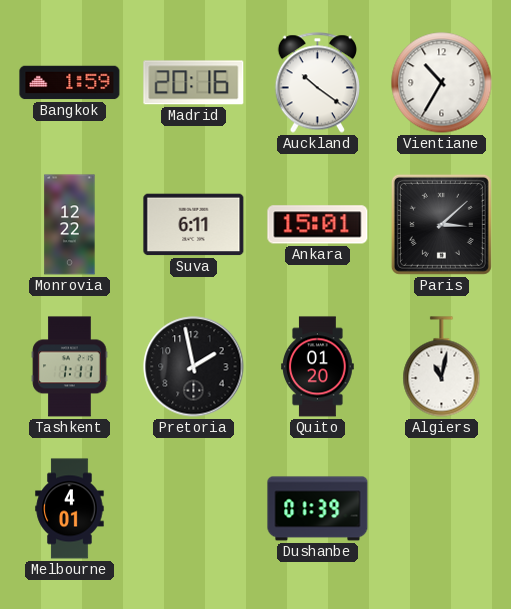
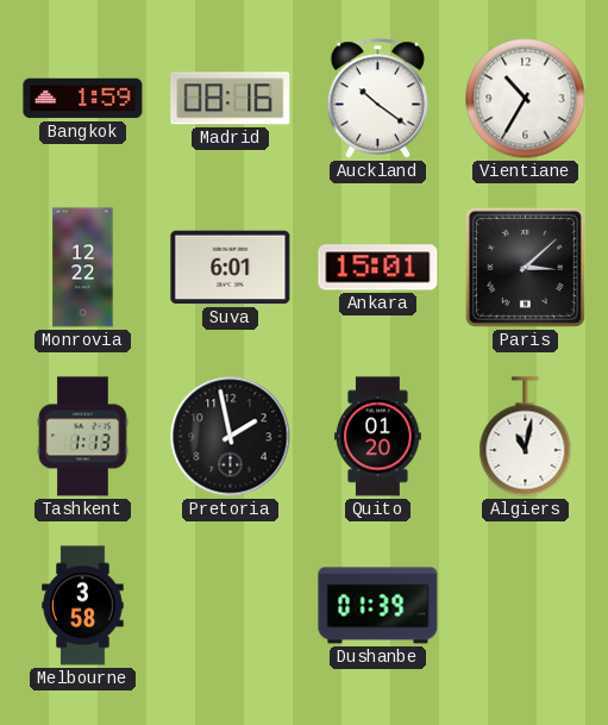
Madrid: 20:16 -> 08:16 (231, 99)
Suva: 6:11 -> 6:01 (231, 268)
Tashkent: 1:11 -> 1:13 (83, 437)
Melbourne: 4:01 -> 3:58 (83, 606)
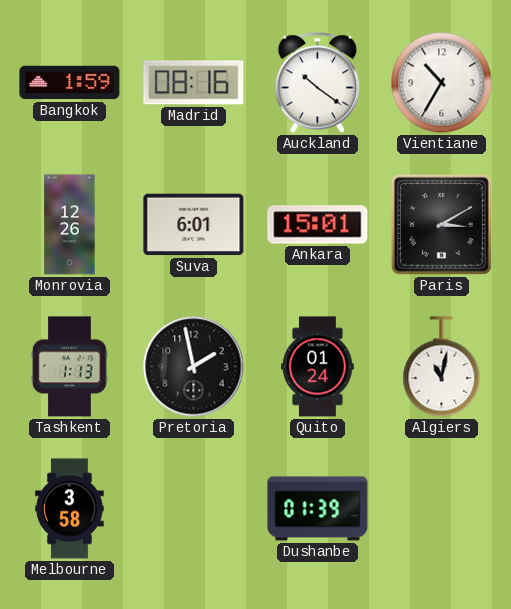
Monrovia: 12:22 -> 12:26 (70, 225)
Paris: 3:08 -> 3:10 (441, 224)
Quito: 01:20 -> 01:24 (318, 367)
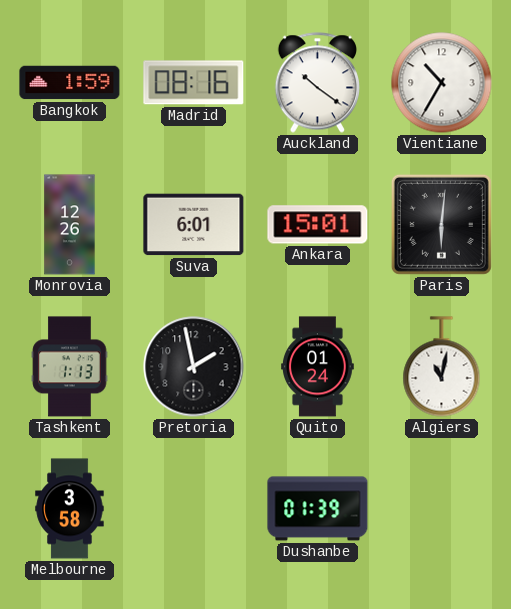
Paris: 3:10 -> 6:01 (441, 224)
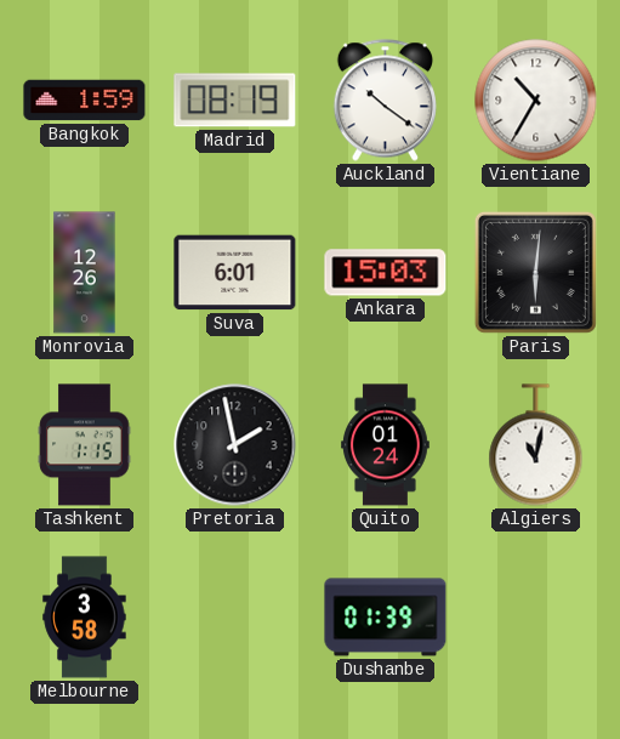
Madrid: 08:16 -> 08:19 (235, 101)
Ankara: 15:01 -> 15:03 (386, 273)
Tashkent: 1:13 -> 1:15 (85, 445)
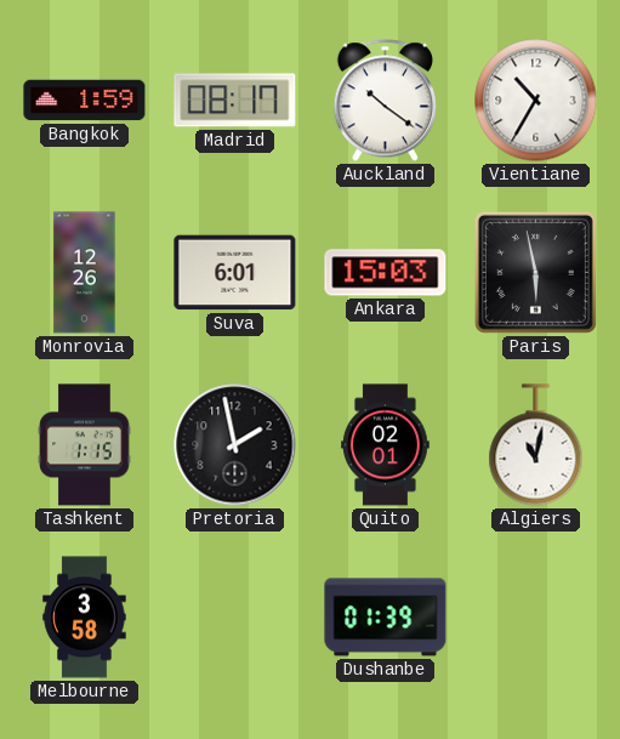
Madrid: 08:19 -> 08:17 (235, 101)
Paris: 6:01 -> 5:58 (535, 272)
Quito: 01:24 -> 02:01 (386, 445)
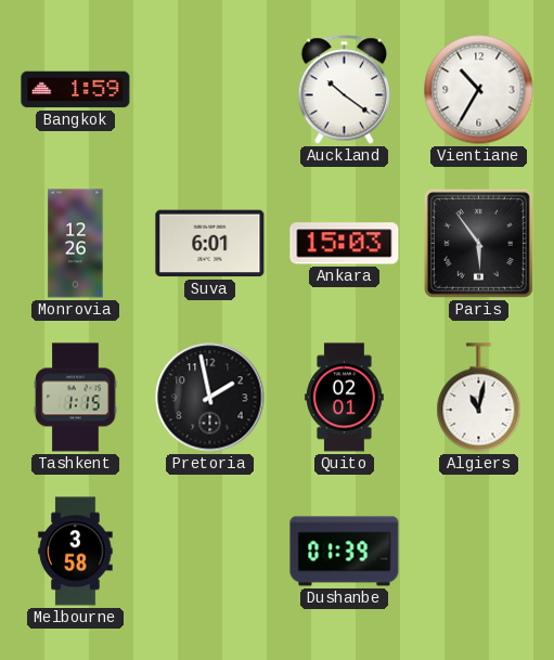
Madrid: 08:17 -> none (235, 101)
Paris: 5:58 -> 5:54 (478, 243)
